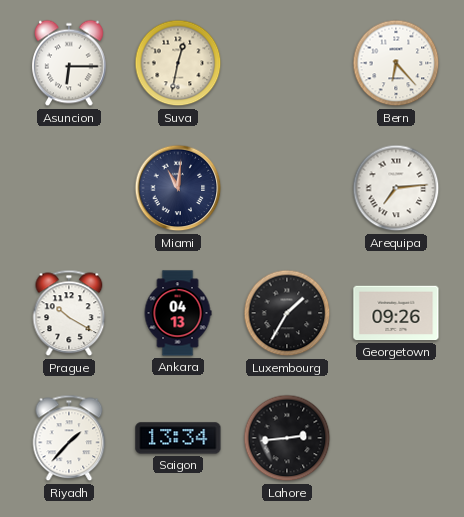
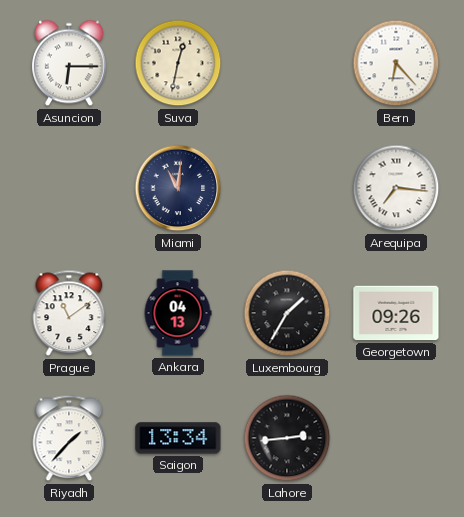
Arequipa: 7:14 -> 7:16 (396, 188)
Prague: 10:20 -> 11:09 (69, 313)
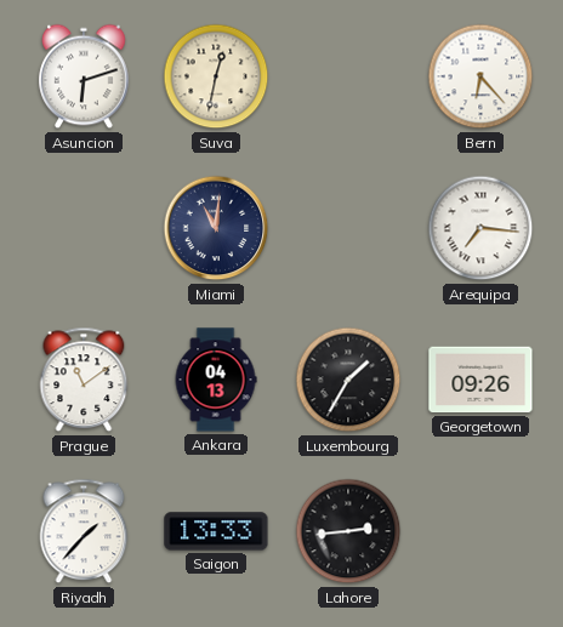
Asuncion: 6:15 -> 6:12 (84, 76)
Saigon: 13:34 -> 13:33 (216, 531)
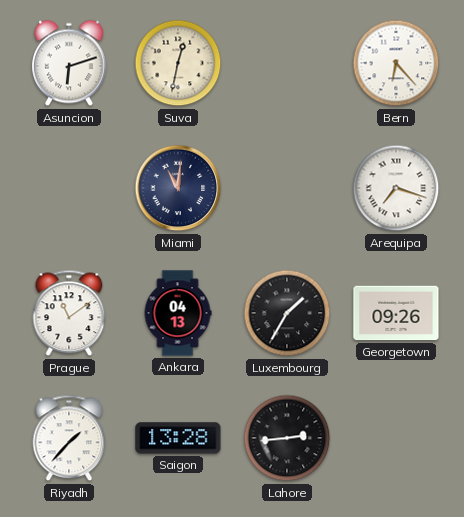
Arequipa: 7:16 -> 7:18 (396, 188)
Saigon: 13:33 -> 13:28 (178, 438)
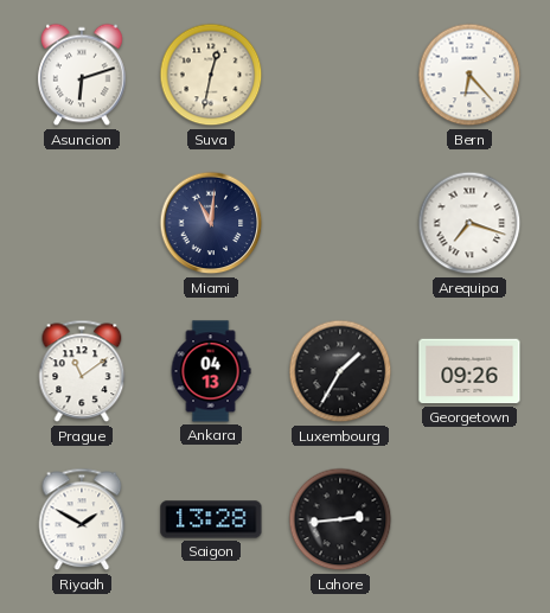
Riyadh: 1:37 -> 1:50 (82, 519)
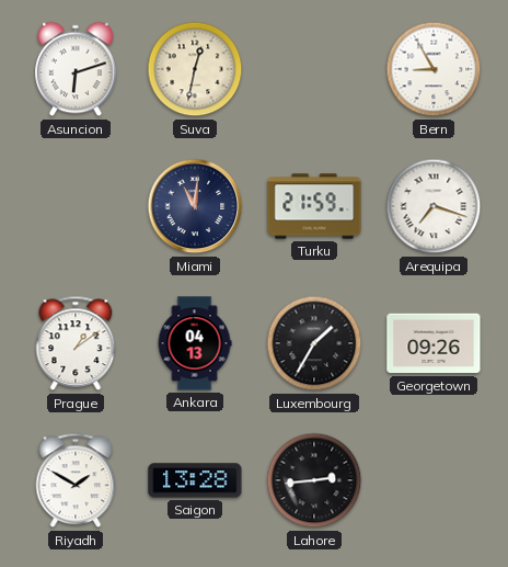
Bern: 6:23 -> 8:55 (434, 69)
Turku: none -> 21:59 (314, 206)
Prague: 11:09 -> 1:09 (76, 343)
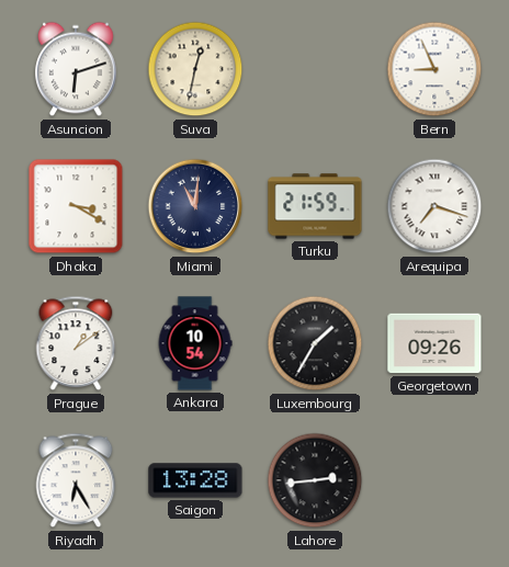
Bern: 8:55 -> 8:56 (434, 69)
Dhaka: none -> 3:20 (76, 206)
Ankara: 04:13 -> 10:54 (195, 343)
Riyadh: 1:50 -> 6:25 (76, 480)
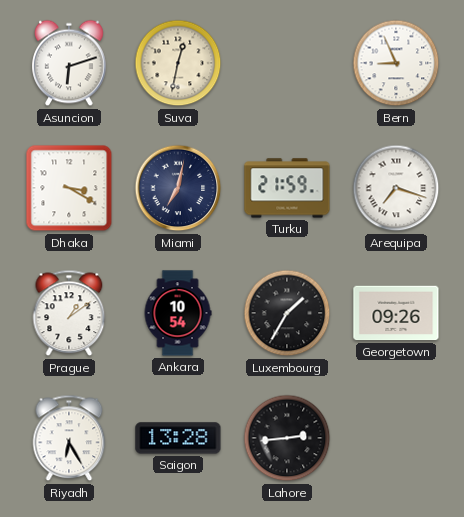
Miami: 11:01 -> 7:02 (178, 188)
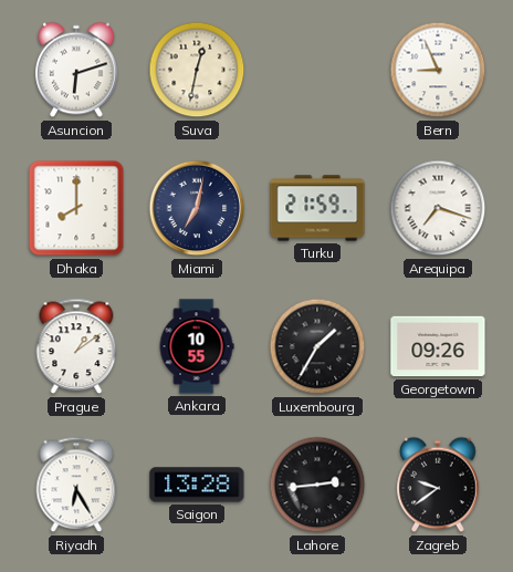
Dhaka: 3:20 -> 8:00 (76, 208)
Ankara: 10:54 -> 10:55 (197, 346)
Zagreb: none -> 9:39 (438, 485)
